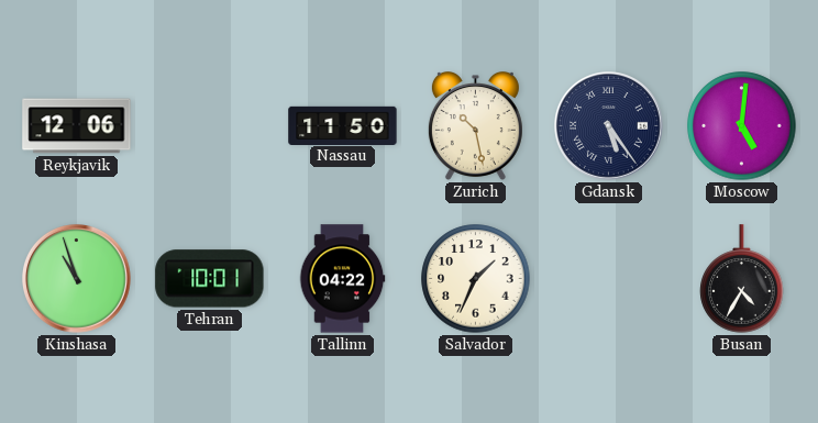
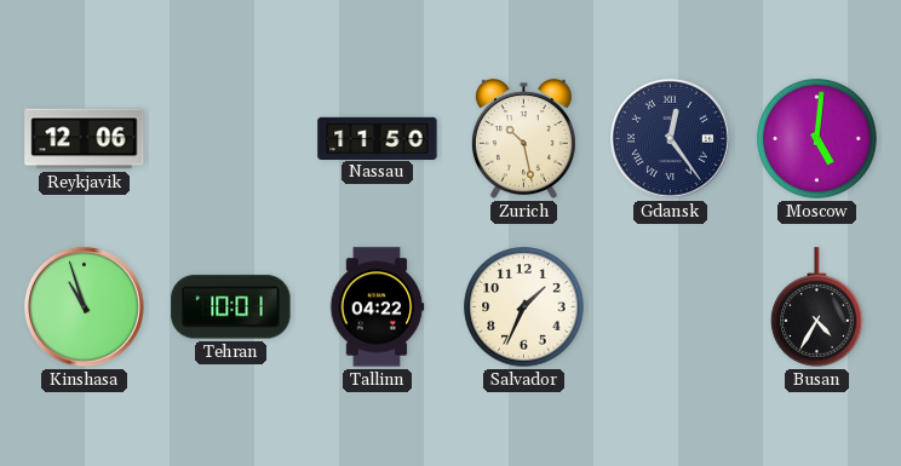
Gdansk: 5:24 -> 12:24 (671, 139)
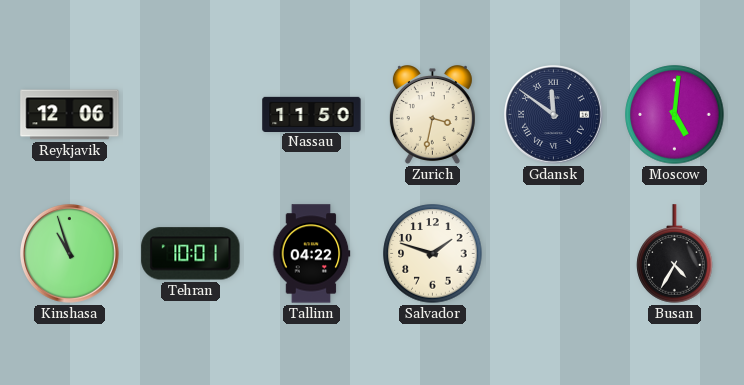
Zurich: 10:28 -> 3:32 (432, 115)
Gdansk: 12:24 -> 11:51 (554, 115)
Salvador: 1:34 -> 1:48 (433, 254)
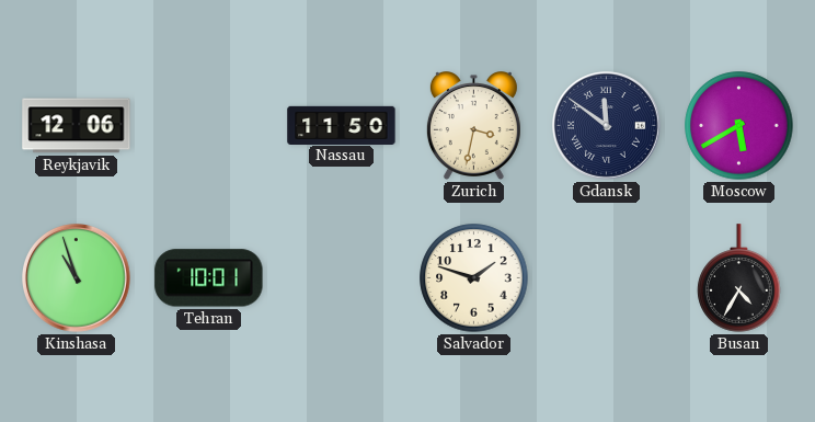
Moscow: 5:01 -> 5:40 (739, 126)
Tallinn: 04:22 -> none (311, 254)
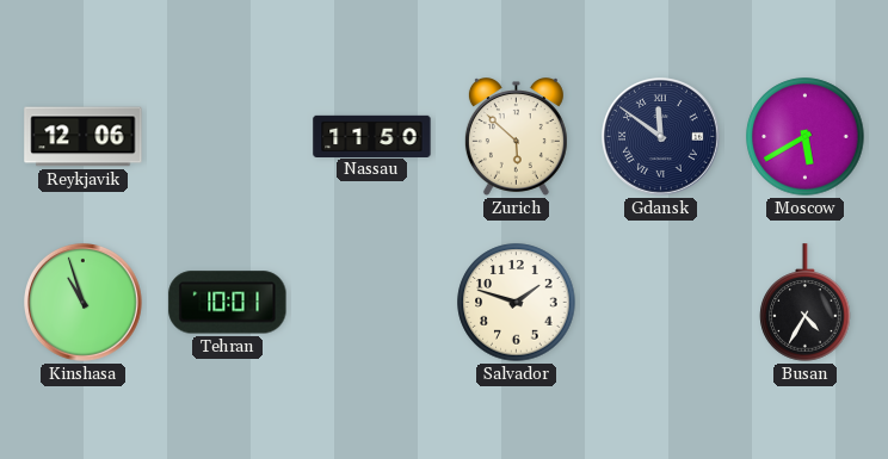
Zurich: 3:32 -> 5:52 (516, 137)
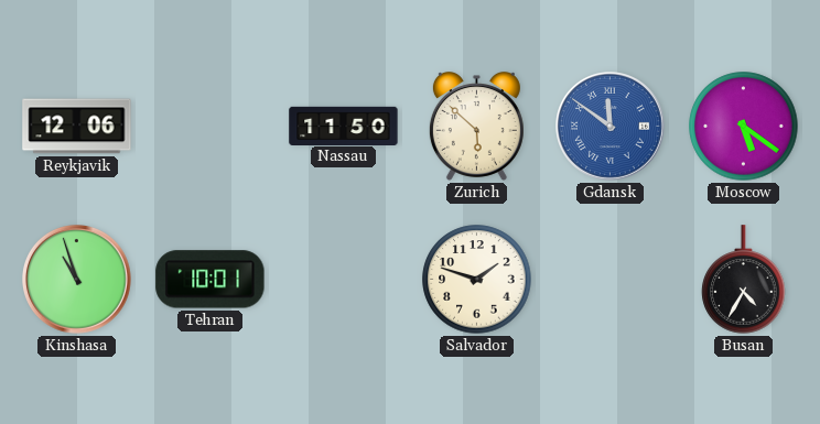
Gdansk dial: navy -> blue (611, 127)
Moscow: 5:40 -> 5:21 (744, 127)
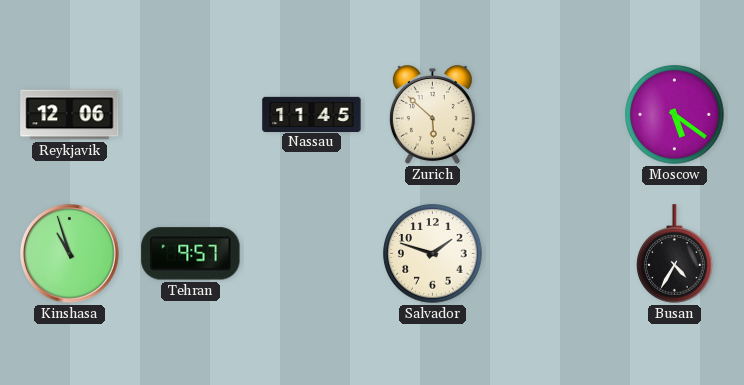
Nassau: 11:50 -> 11:45 (312, 114)
Gdansk: 11:51 -> none (611, 127)
Tehran: 10:01 -> 9:57 (191, 254)
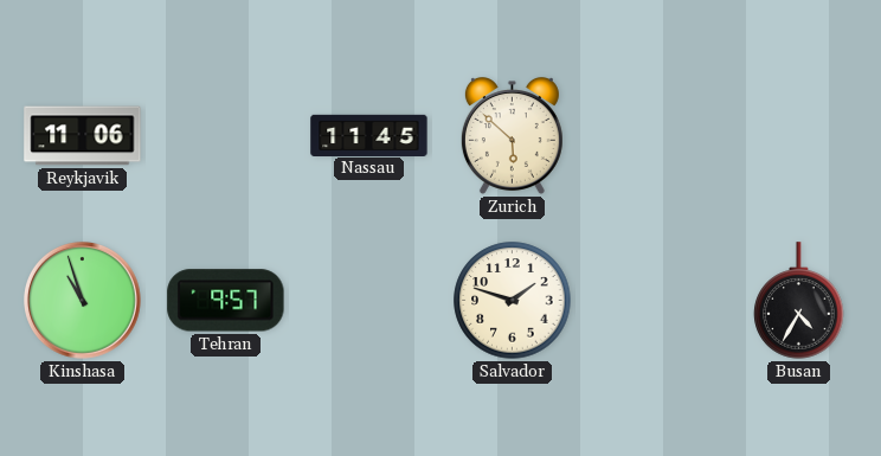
Reykjavik: 12:06 -> 11:06 (83, 136)
Moscow: 5:21 -> none (675, 115)
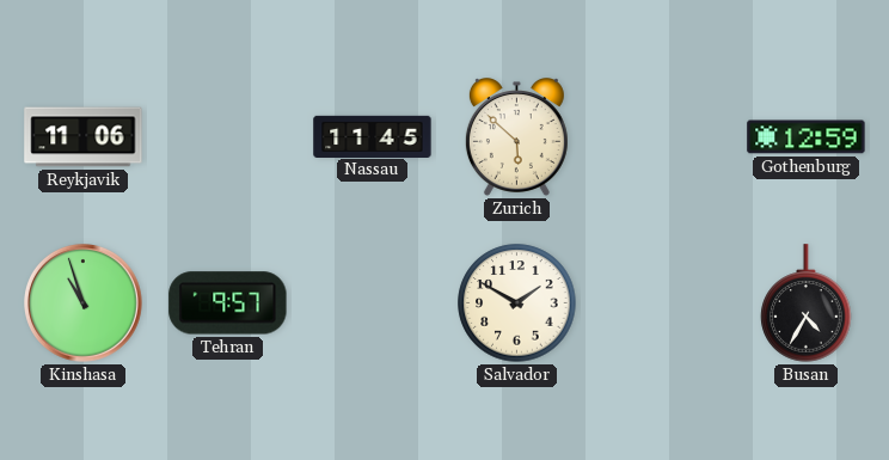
Gothenburg: none -> 12:59 (807, 137)
Salvador: 1:48 -> 1:50 (517, 303)
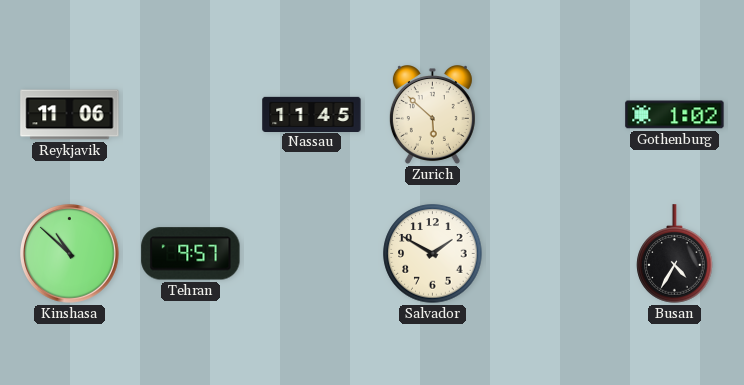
Gothenburg: 12:59 -> 1:02 (675, 115)
Kinshasa: 10:57 -> 10:52 (70, 254)
